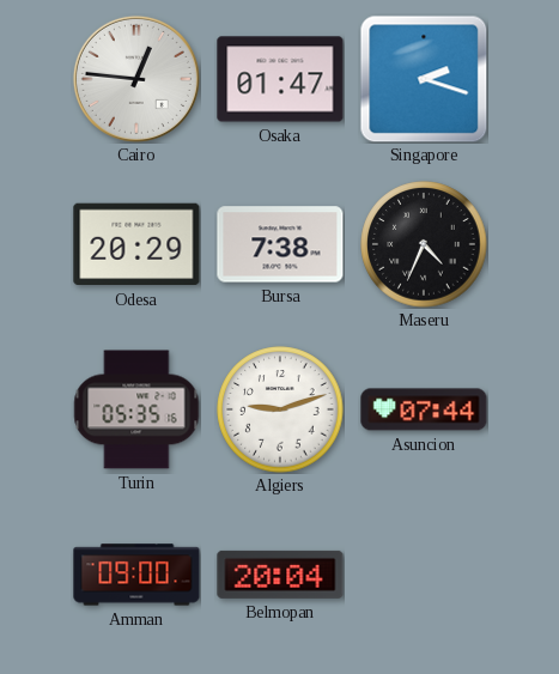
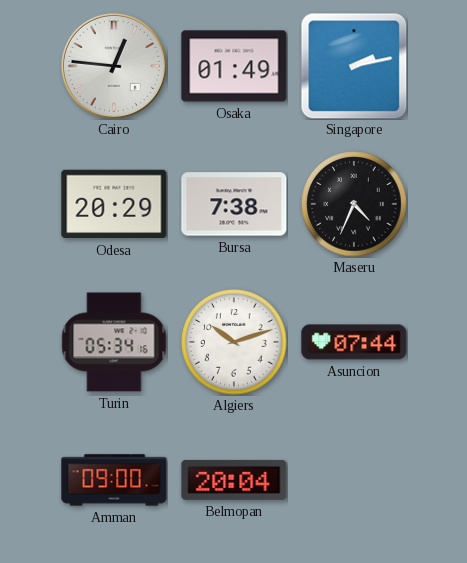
Osaka: 01:47 -> 01:49 (234, 66)
Singapore: 2:18 -> 2:13 (354, 66)
Turin: 05:35 -> 05:34 (114, 342)
Algiers: 9:12 -> 10:12 (234, 342)
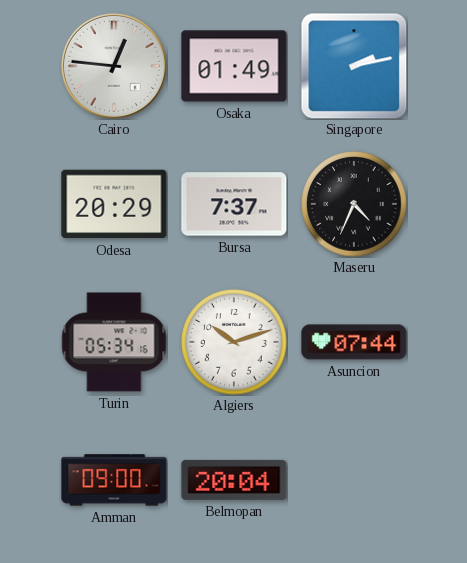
Bursa: 7:38 -> 7:37 (234, 204)
